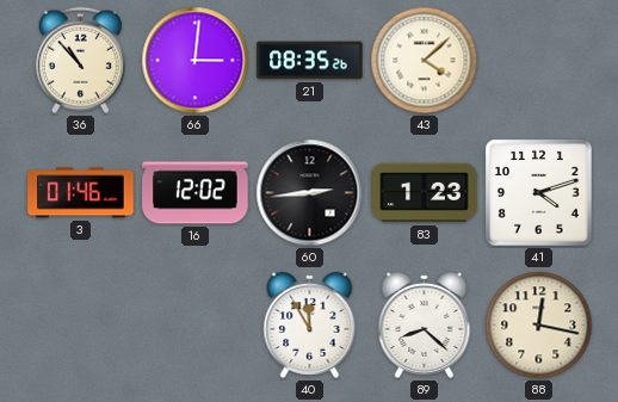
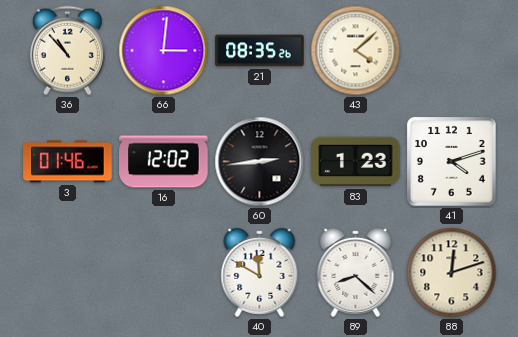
40: 11:55 -> 11:50 (260, 272)
88: 12:17 -> 12:12 (452, 273)
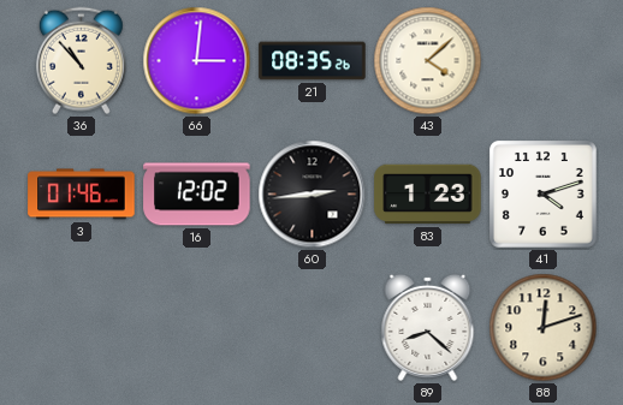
40: 11:50 -> none (260, 272)
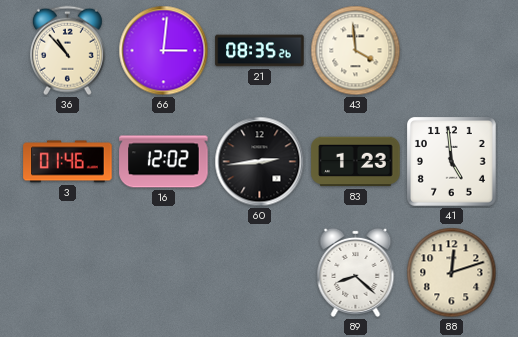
43: 4:08 -> 3:59 (356, 51)
41: 4:12 -> 4:59 (451, 161)
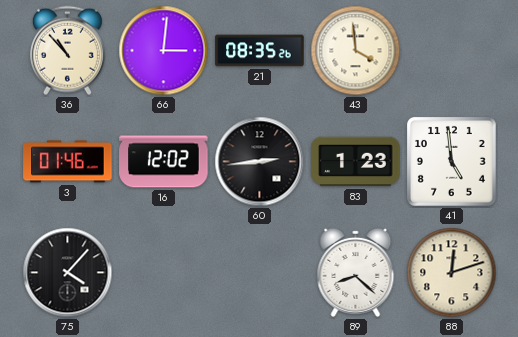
75: none -> 4:07 (68, 273)
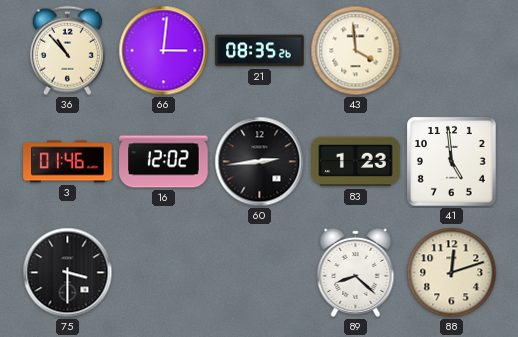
75: 4:07 -> 3:30 (68, 273)
